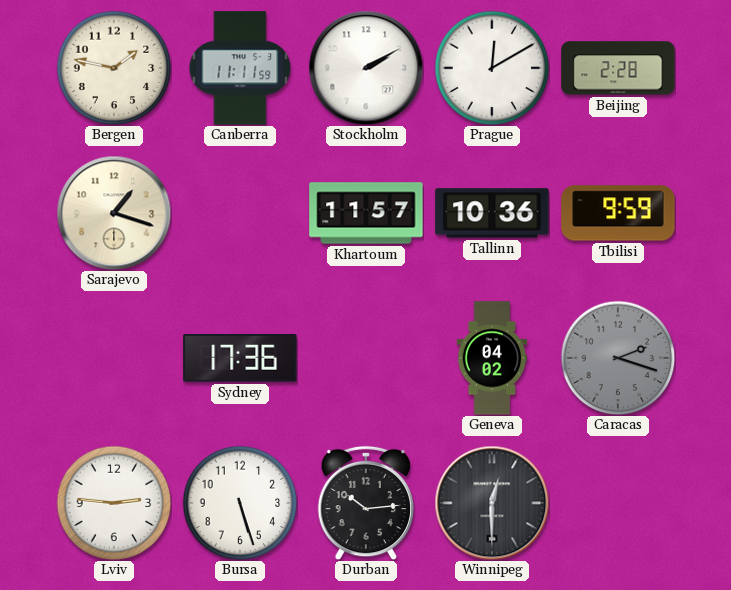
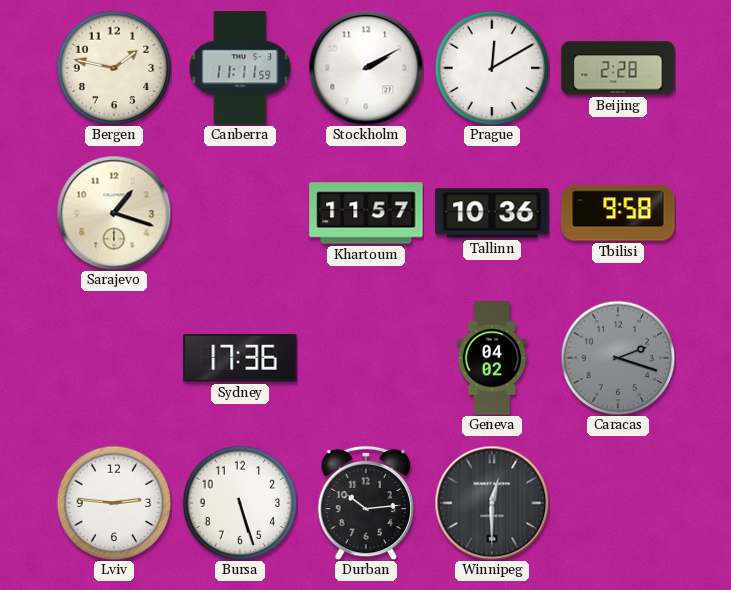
Tbilisi: 9:59 -> 9:58 (618, 213)
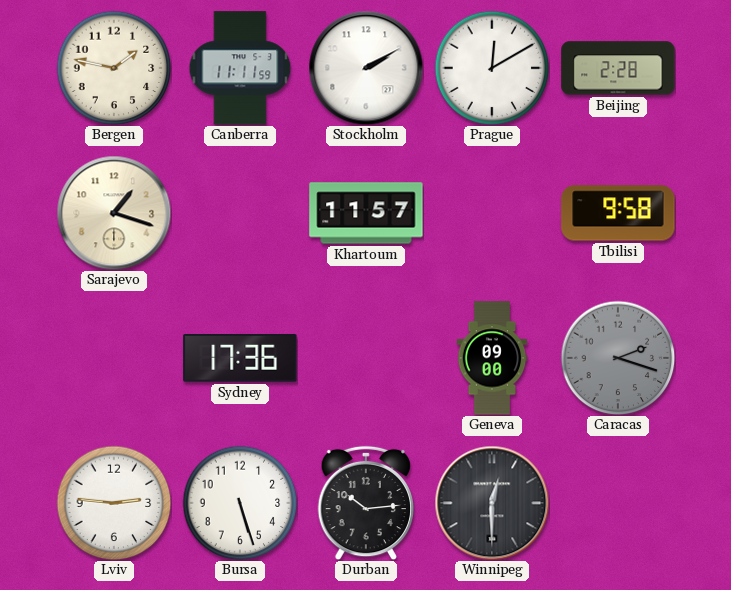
Tallinn: 10:36 -> none (492, 213)
Geneva: 04:02 -> 09:00 (492, 358)
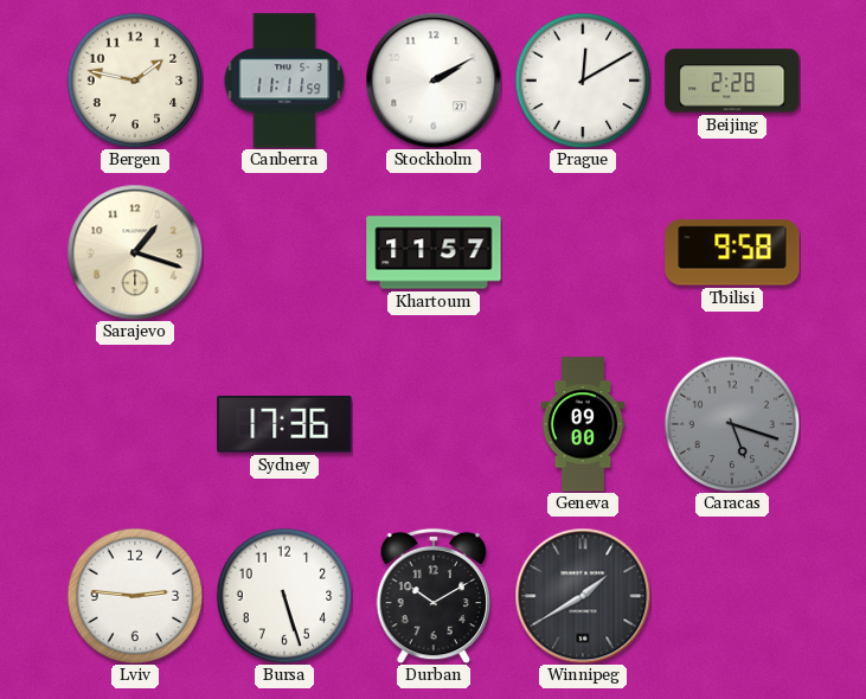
Caracas: 2:18 -> 5:18 (732, 424)
Durban: 10:14 -> 10:10 (434, 596)
Winnipeg: 12:30 -> 1:40 (583, 596)
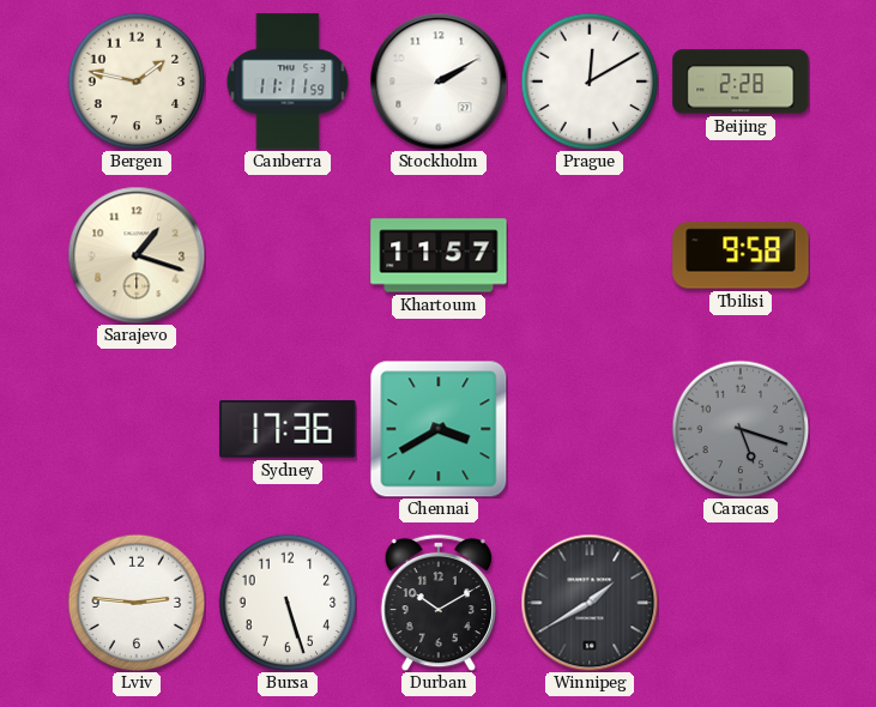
Chennai: none -> 3:40 (439, 429)
Geneva: 09:00 -> none (583, 424)
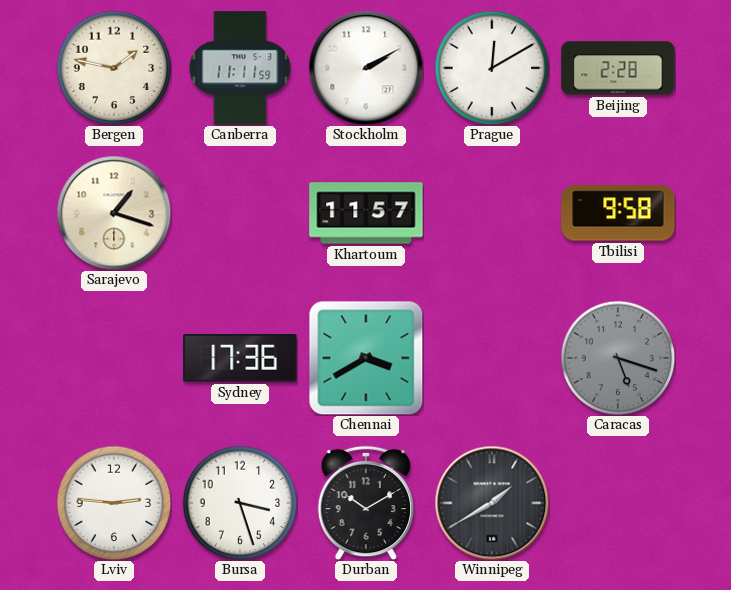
Bursa: 5:27 -> 3:27 (240, 503)
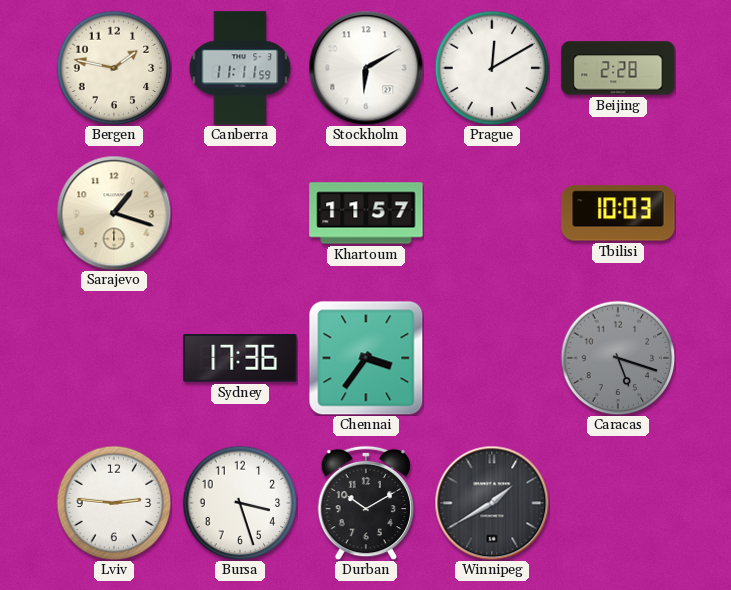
Stockholm: 2:10 -> 6:10 (366, 68)
Tbilisi: 9:58 -> 10:03 (618, 213)
Chennai: 3:40 -> 3:36 (366, 358)
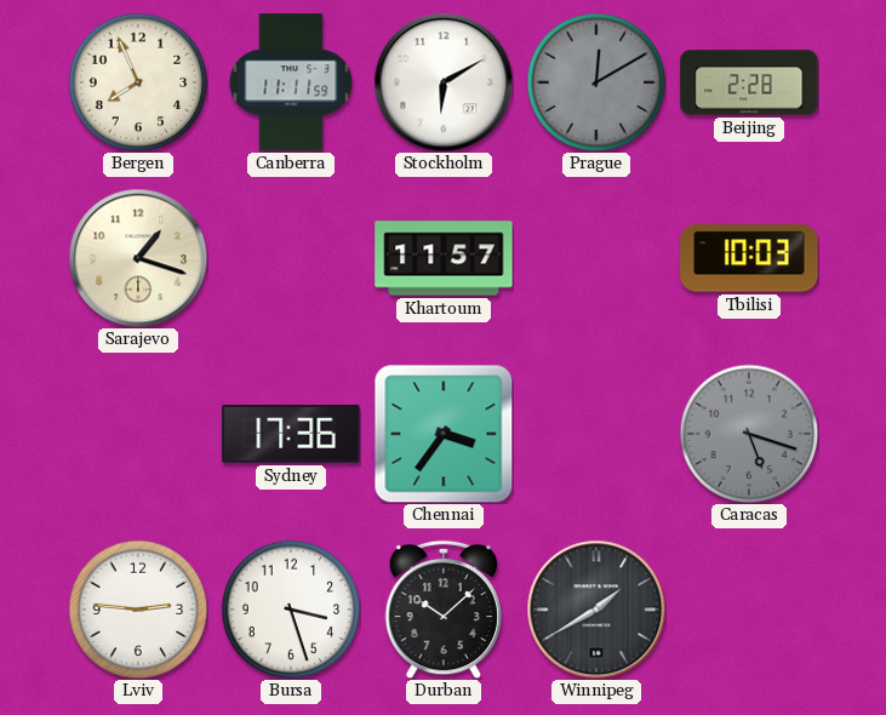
Bergen: 1:47 -> 7:56 (138, 82)
Prague dial: white -> grey (596, 82)
Durban: 10:10 -> 10:08 (444, 610)
